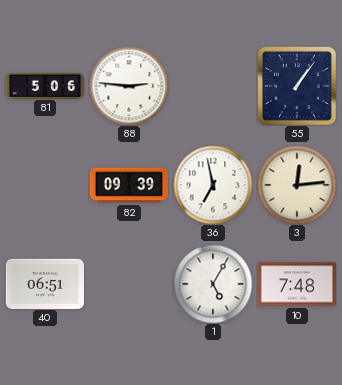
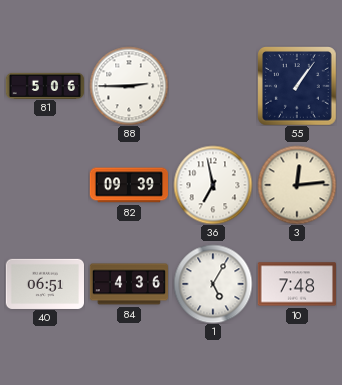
88: 2:46 -> 2:45 (129, 86)
84: none -> 4:36 (129, 284)
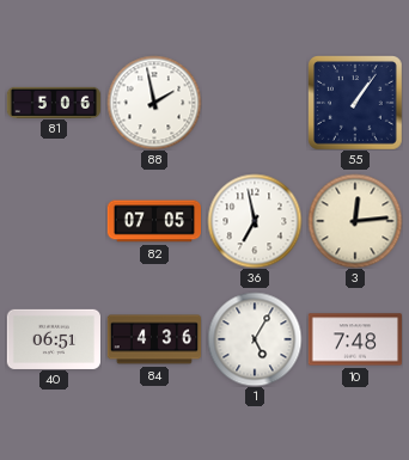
88: 2:45 -> 1:58 (154, 103)
82: 09:39 -> 07:05 (153, 221)
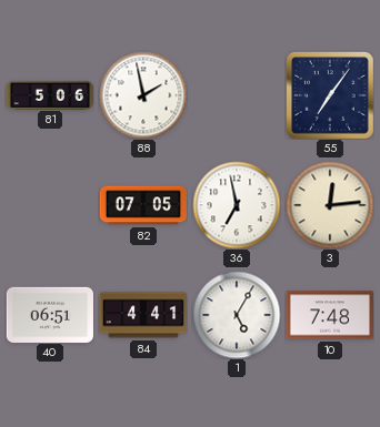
55: 1:06 -> 7:06 (330, 95)
84: 4:36 -> 4:41 (143, 315)
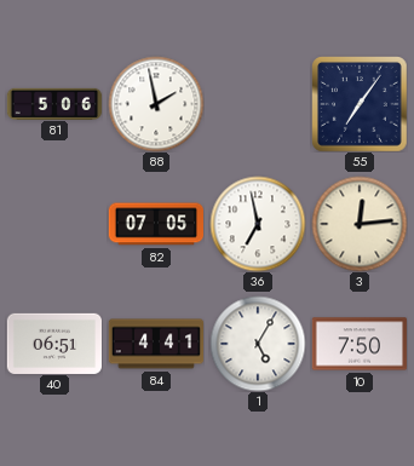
10: 7:48 -> 7:50 (358, 344)
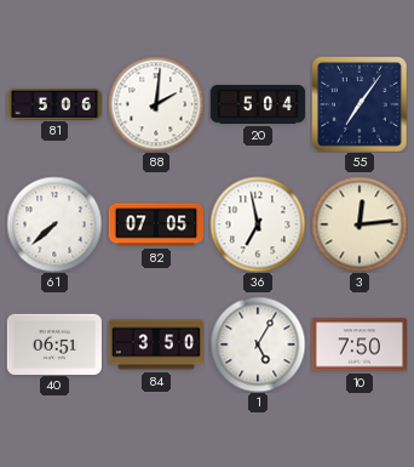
88: 1:58 -> 2:01 (156, 104)
20: none -> 5:04 (258, 104)
61: none -> 7:38 (54, 224)
84: 4:41 -> 3:50 (156, 344)
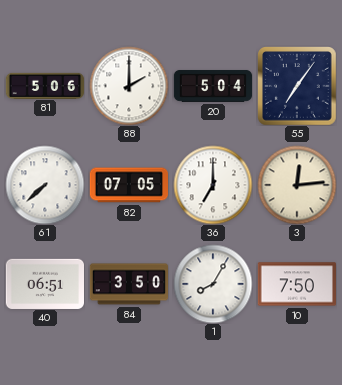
88: 2:01 -> 2:00 (129, 86)
36: 6:58 -> 7:00 (213, 185)
1: 5:05 -> 8:05 (213, 284)
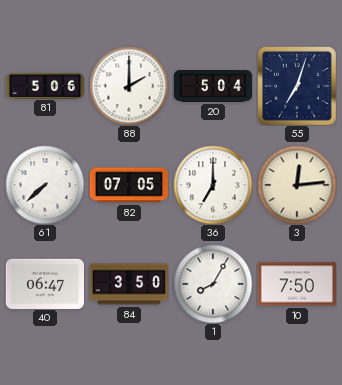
55: 7:06 -> 7:03 (297, 86)
40: 06:51 -> 06:47 (44, 283)
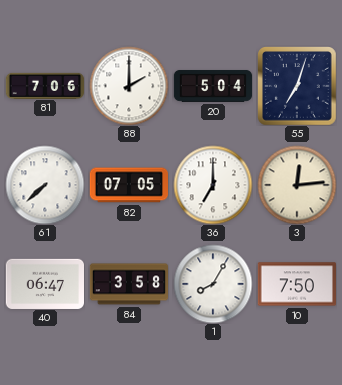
81: 5:06 -> 7:06 (45, 85)
84: 3:50 -> 3:58 (129, 284)
